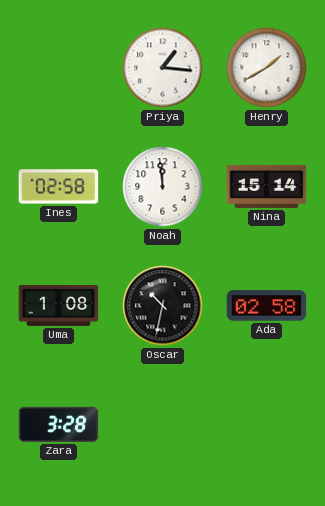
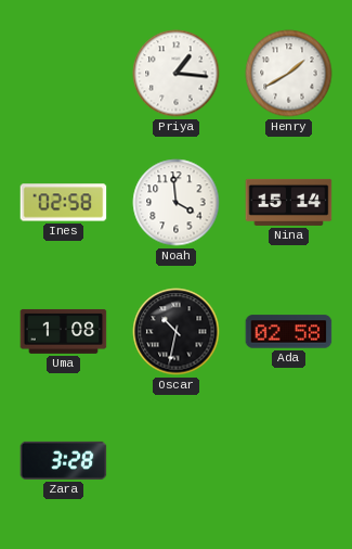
Noah: 11:59 -> 3:59 (177, 203)
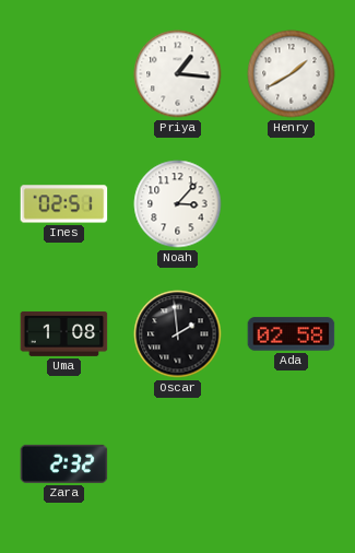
Ines: 02:58 -> 02:51 (64, 204)
Noah: 3:59 -> 3:07 (178, 204)
Nina: 15:14 -> none (289, 202)
Oscar: 10:32 -> 1:59 (178, 334)
Zara: 3:28 -> 2:32 (64, 463)
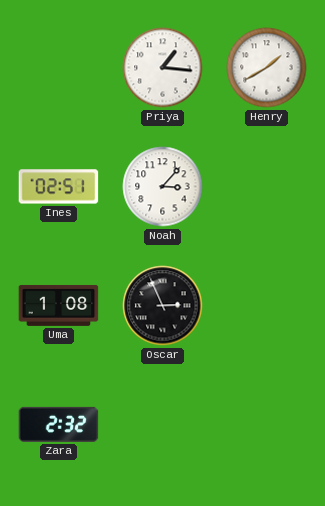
Oscar: 1:59 -> 2:56 (163, 306)
Ada: 02:58 -> none (292, 334)
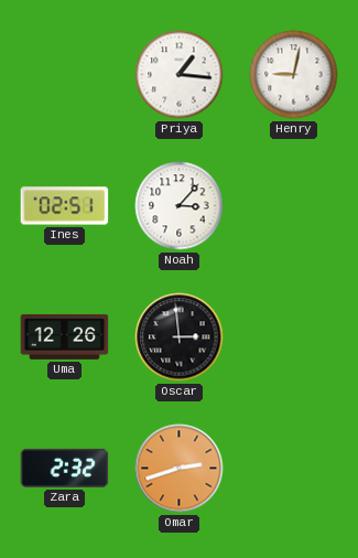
Henry: 1:40 -> 9:02 (294, 75)
Uma: 1:08 -> 12:26 (65, 336)
Oscar: 2:56 -> 2:59 (180, 337)
Omar: none -> 2:42 (180, 469)
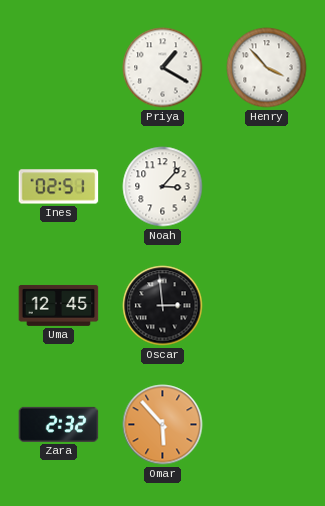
Priya: 1:16 -> 1:20 (163, 68)
Henry: 9:02 -> 3:53 (267, 68)
Uma: 12:26 -> 12:45 (59, 305)
Omar: 2:42 -> 5:53 (163, 425)
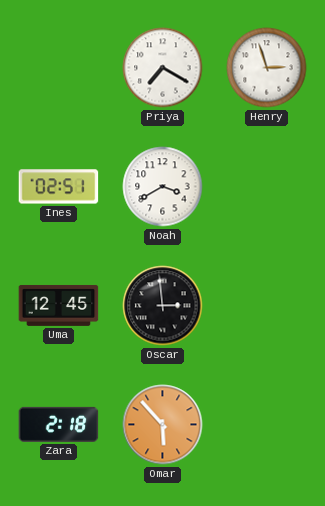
Priya: 1:20 -> 7:20 (163, 68)
Henry: 3:53 -> 2:57 (267, 68)
Noah: 3:07 -> 3:40 (163, 187)
Zara: 2:32 -> 2:18 (59, 424)
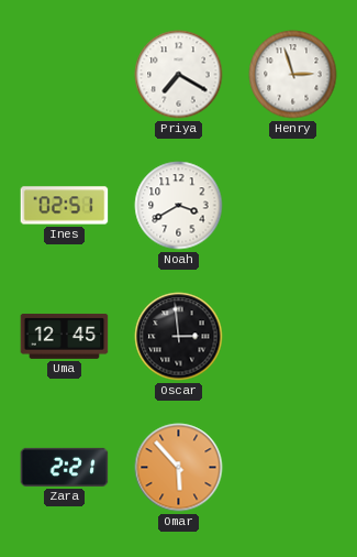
Zara: 2:18 -> 2:21 (65, 467)
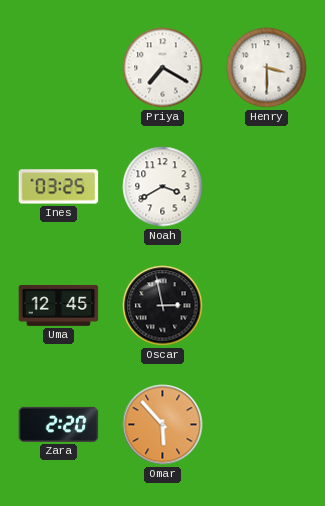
Henry: 2:57 -> 3:30 (267, 68)
Ines: 02:51 -> 03:25 (59, 187)
Oscar: 2:59 -> 2:58 (163, 306)
Zara: 2:21 -> 2:20 (59, 424)
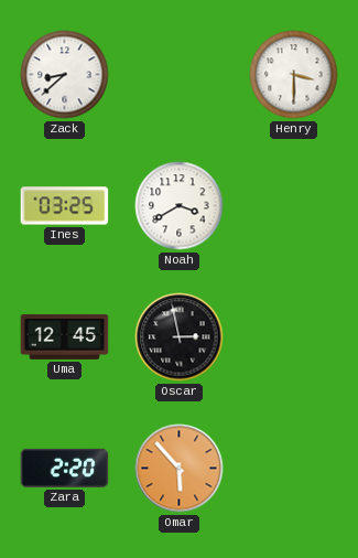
Zack: none -> 8:38 (65, 75)
Priya: 7:20 -> none (163, 68)
